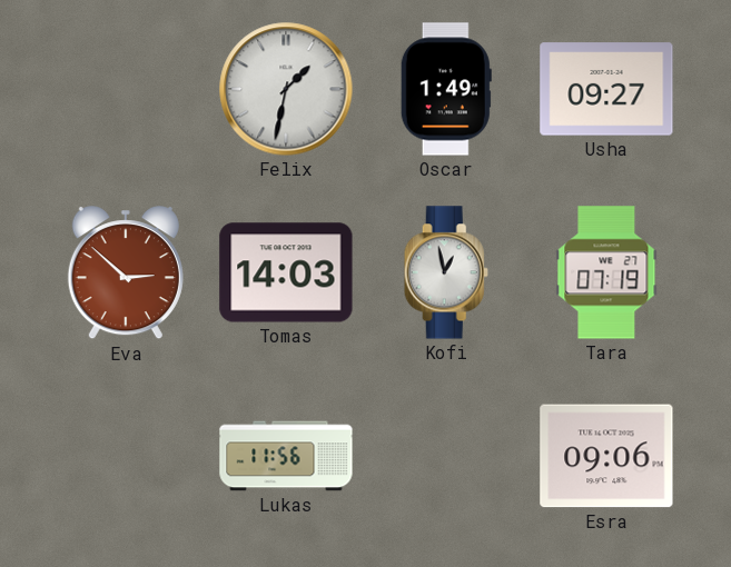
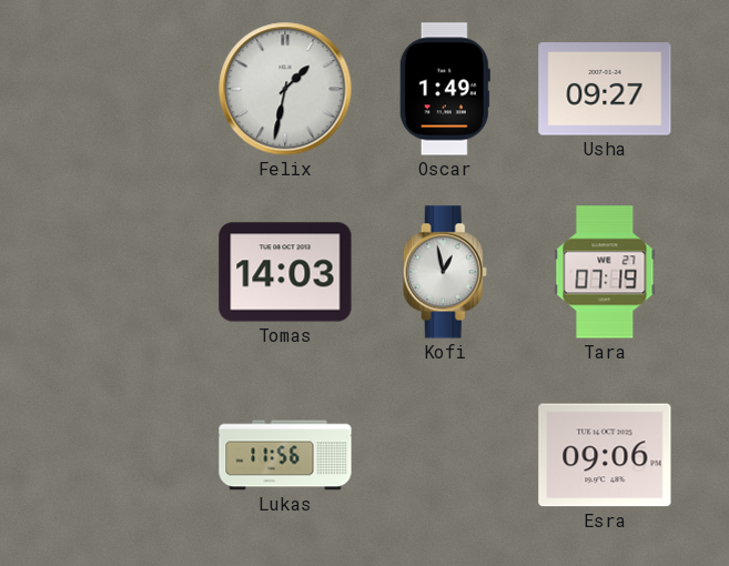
Eva: 2:52 -> none (126, 273)
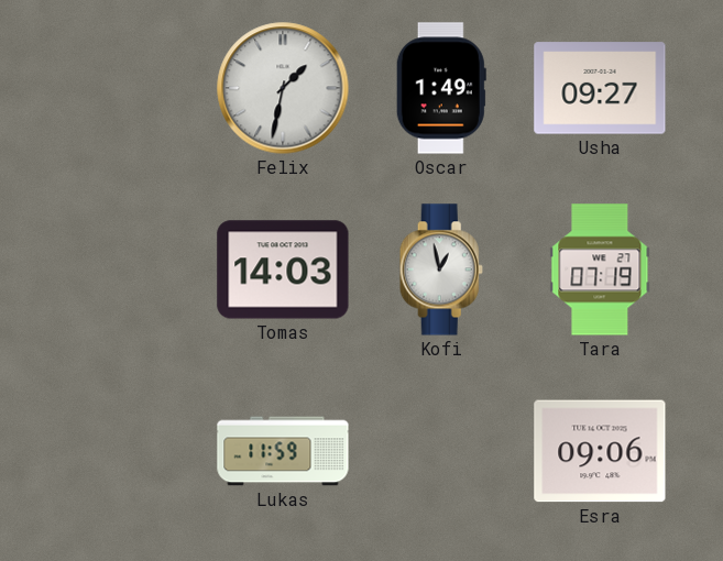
Lukas: 11:56 -> 11:59 (283, 451)
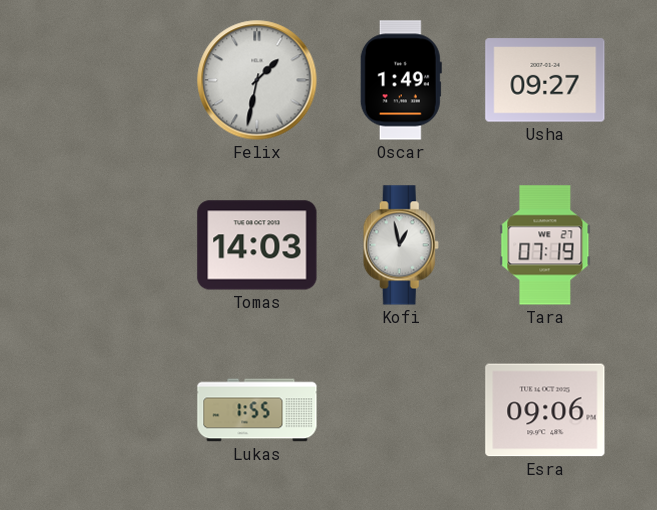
Lukas: 11:59 -> 1:55 (257, 410)
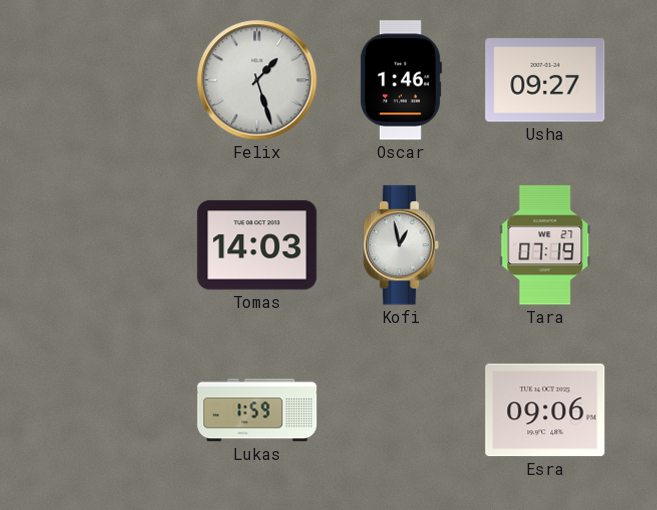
Felix: 1:32 -> 1:27 (257, 80)
Oscar: 1:49 -> 1:46 (401, 80)
Lukas: 1:55 -> 1:59 (257, 410)
